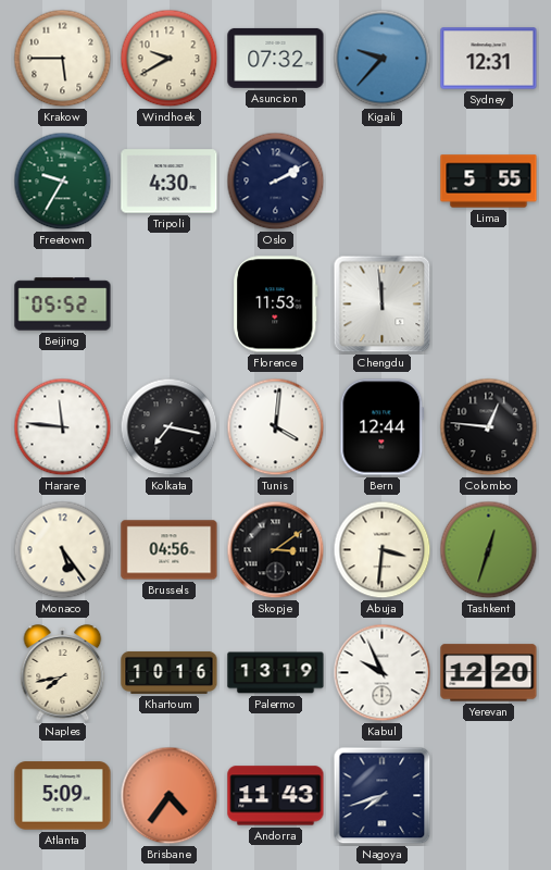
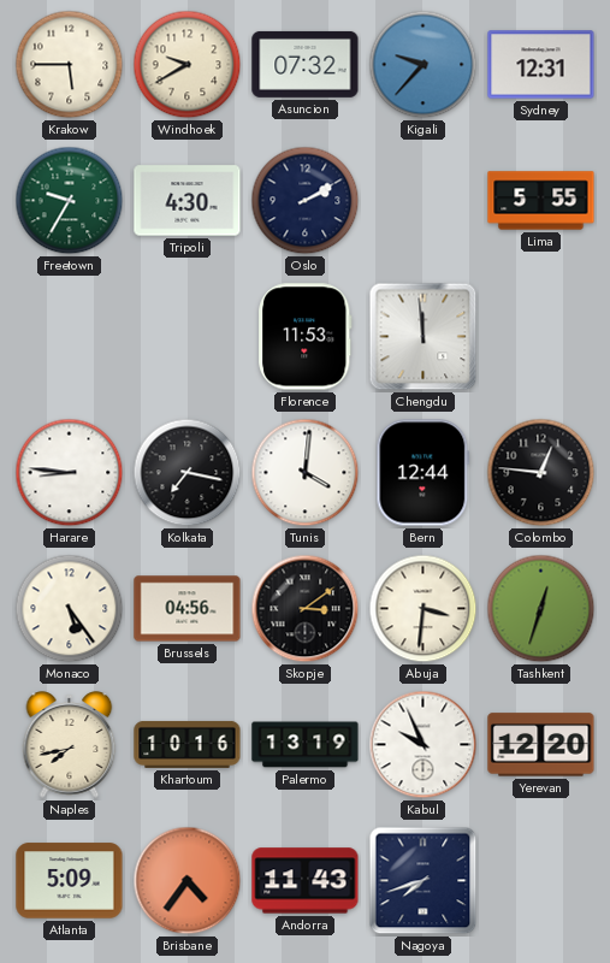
Beijing: 05:52 -> none (63, 304)
Harare: 11:46 -> 8:46 (70, 473)
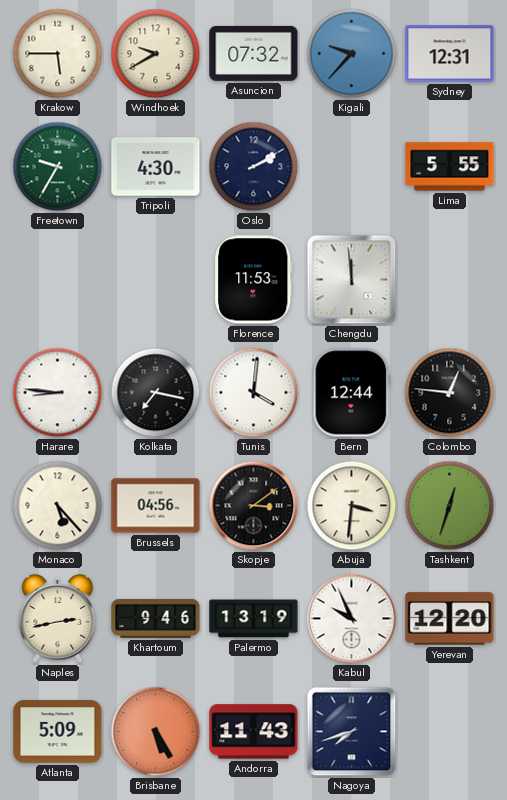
Monaco: 5:24 -> 5:23 (58, 506)
Naples: 7:43 -> 2:43 (58, 619)
Khartoum: 10:16 -> 9:46 (156, 618)
Brisbane: 4:36 -> 5:25 (156, 732)
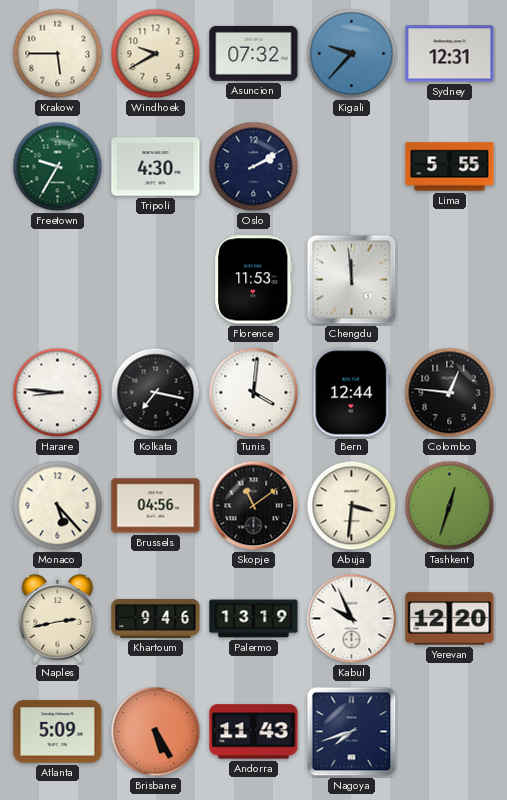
Skopje: 3:09 -> 11:09 (254, 506)
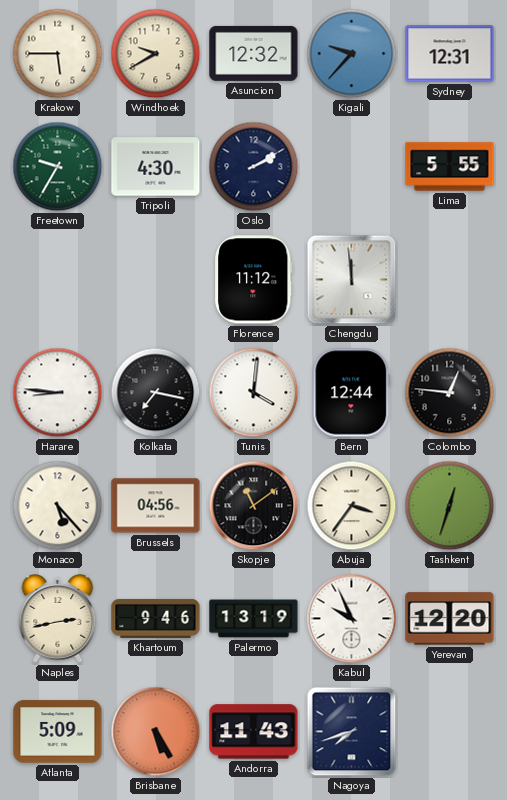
Asuncion: 07:32 -> 12:32 (254, 53)
Florence: 11:53 -> 11:12 (254, 280)
Abuja: 3:31 -> 3:36 (352, 506)
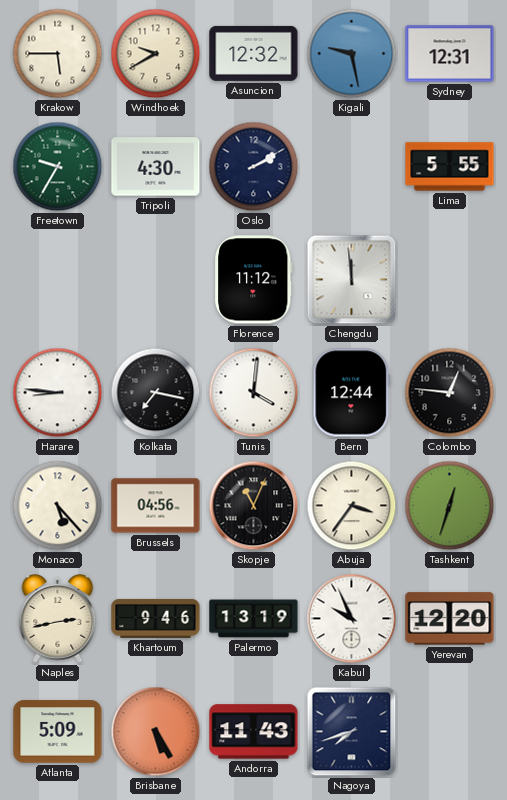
Kigali: 9:37 -> 9:28 (352, 54)
Skopje: 11:09 -> 11:04 (254, 506)
